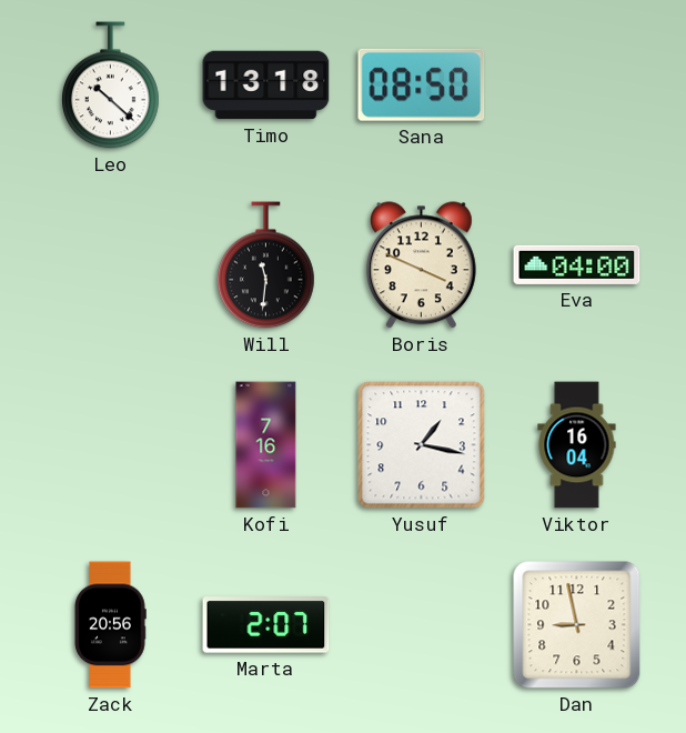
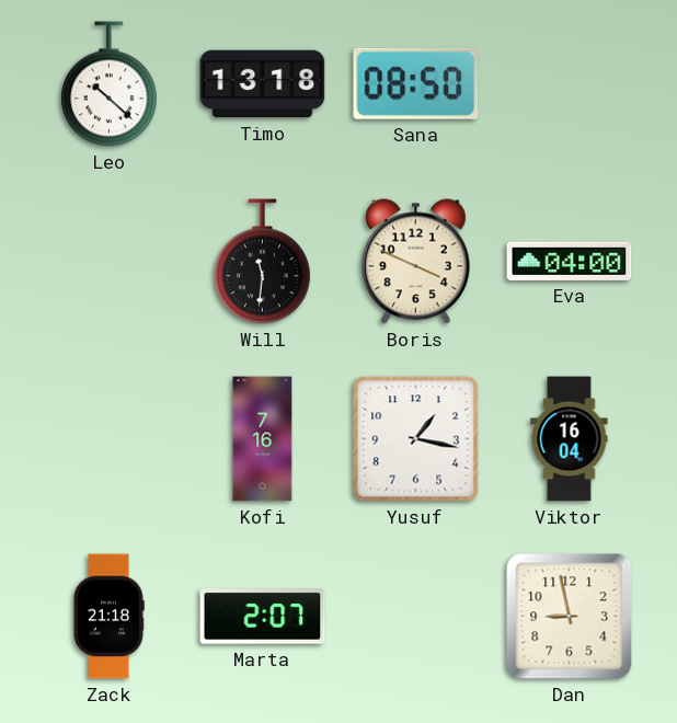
Zack: 20:56 -> 21:18 (108, 617)
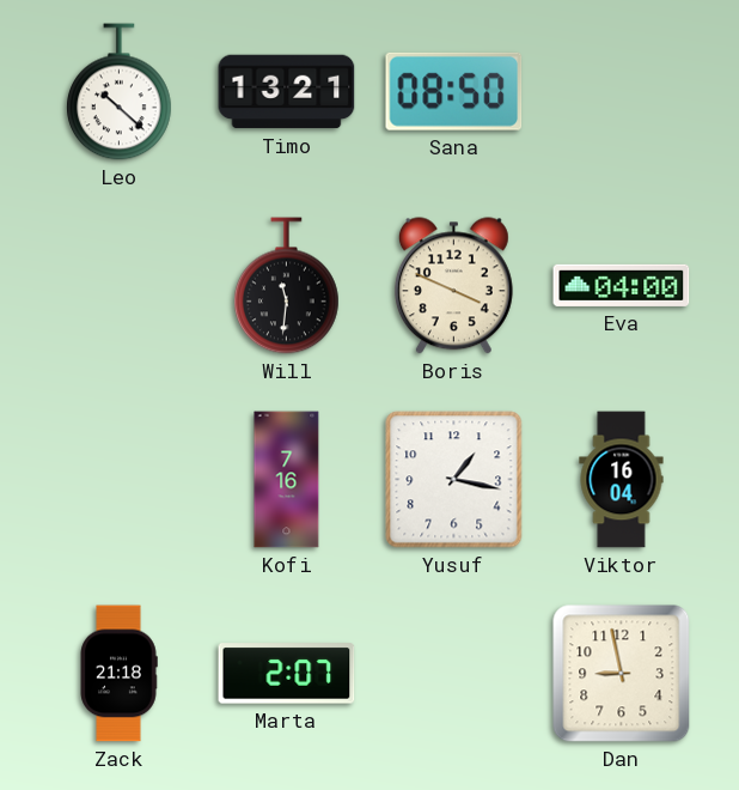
Timo: 13:18 -> 13:21 (287, 92)
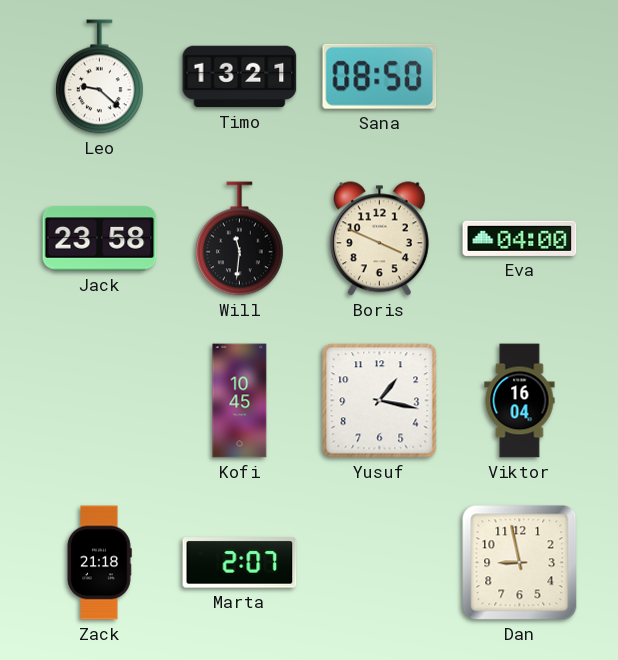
Leo: 10:22 -> 9:22 (100, 77)
Jack: none -> 23:58 (100, 239)
Kofi: 7:16 -> 10:45 (240, 401)
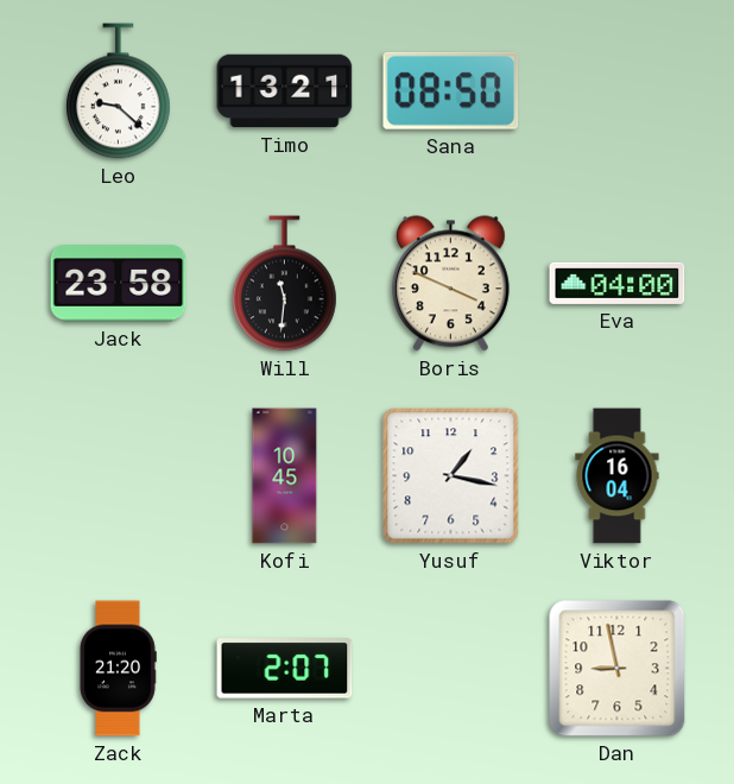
Zack: 21:18 -> 21:20 (118, 669)
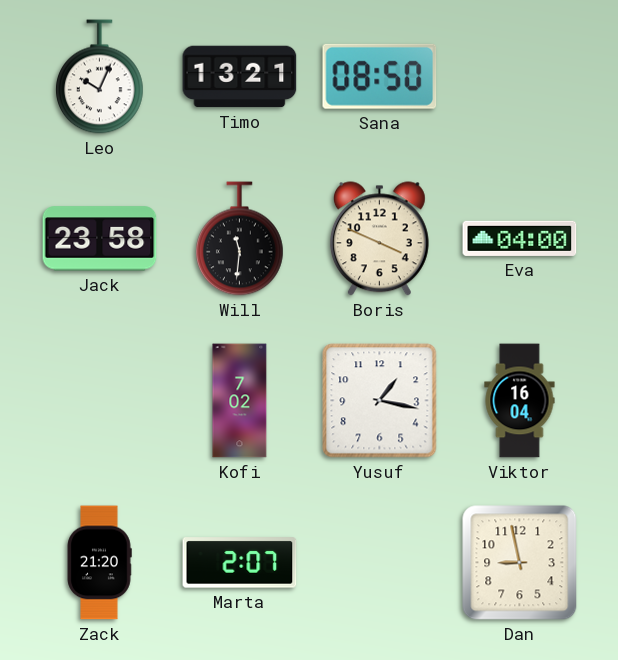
Leo: 9:22 -> 10:04 (100, 77)
Kofi: 10:45 -> 7:02 (240, 401)
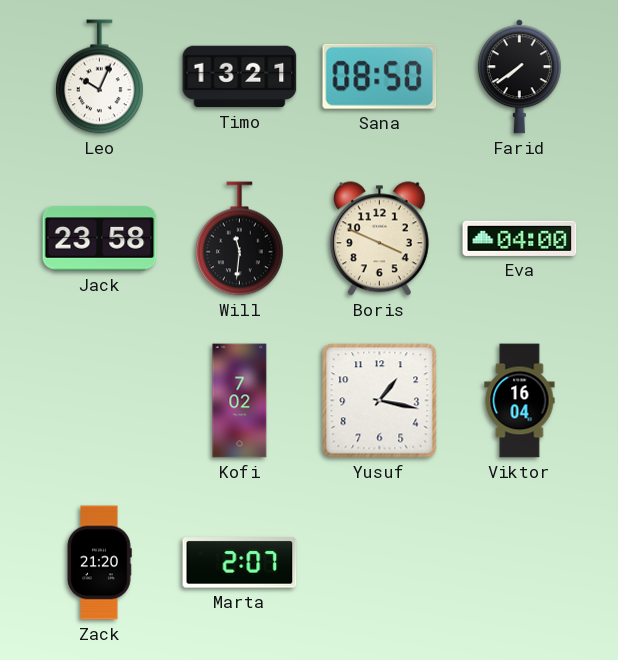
Farid: none -> 7:39 (519, 77)
Dan: 8:58 -> none (520, 563)
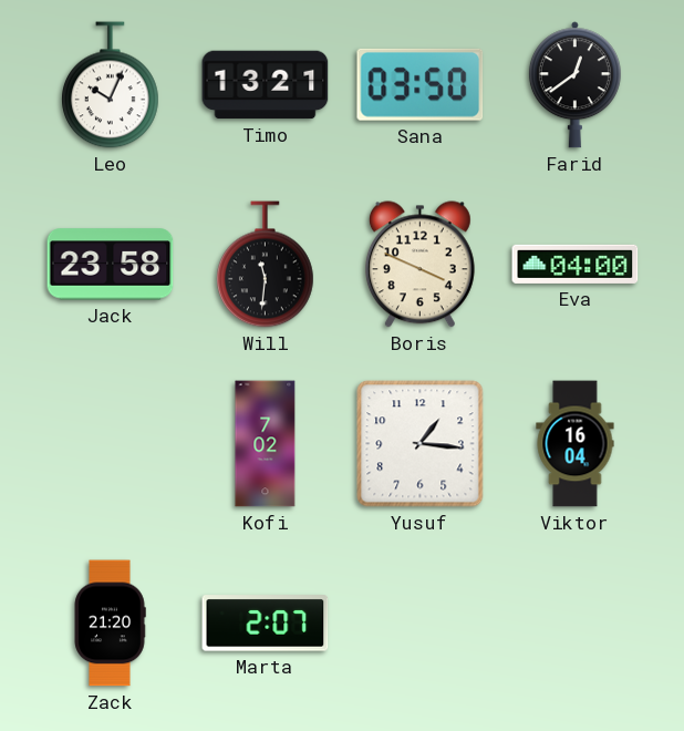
Sana: 08:50 -> 03:50 (421, 84)
Farid: 7:39 -> 12:39 (574, 85)
Yusuf: 1:17 -> 1:16 (421, 444)
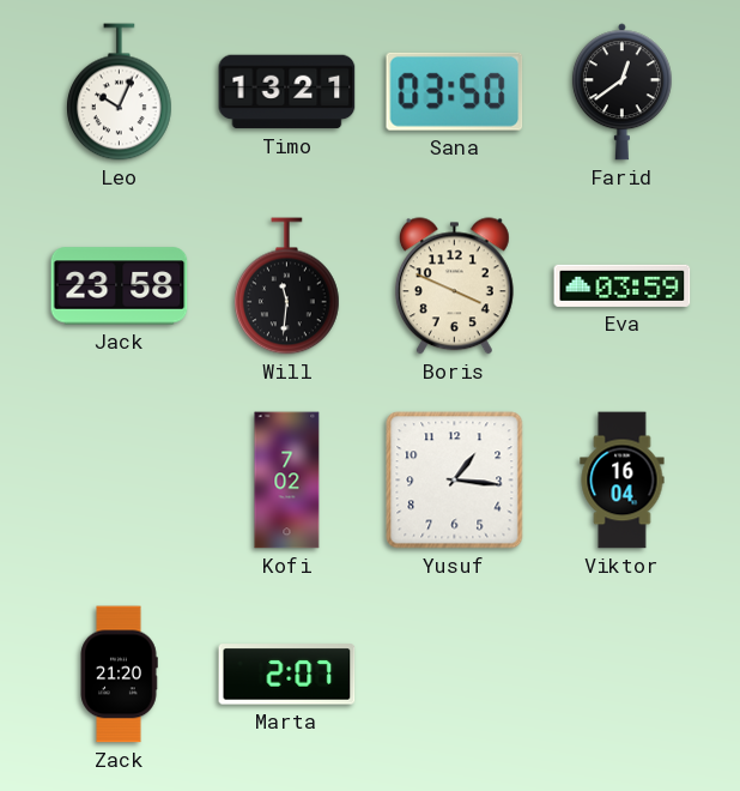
Eva: 04:00 -> 03:59 (623, 285)
